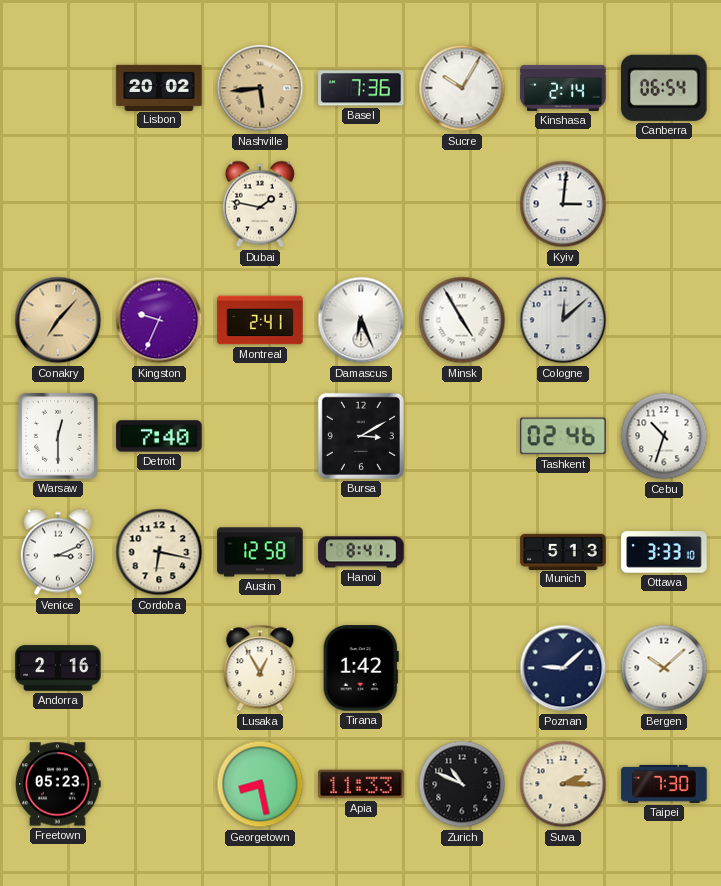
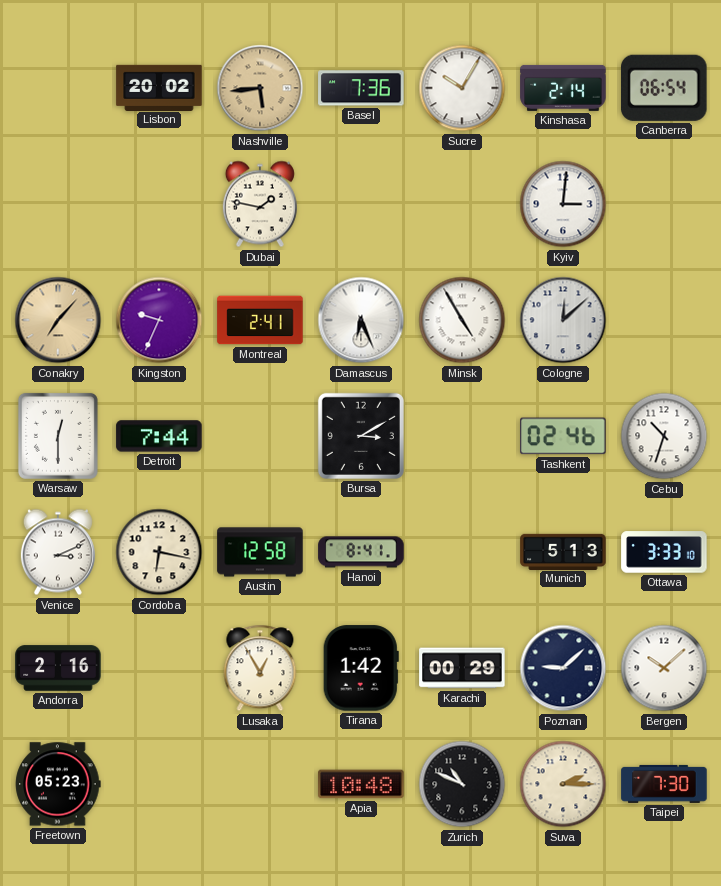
Detroit: 7:40 -> 7:44 (159, 436)
Karachi: none -> 00:29 (462, 668)
Georgetown: 8:28 -> none (260, 784)
Apia: 11:33 -> 10:48 (361, 784)
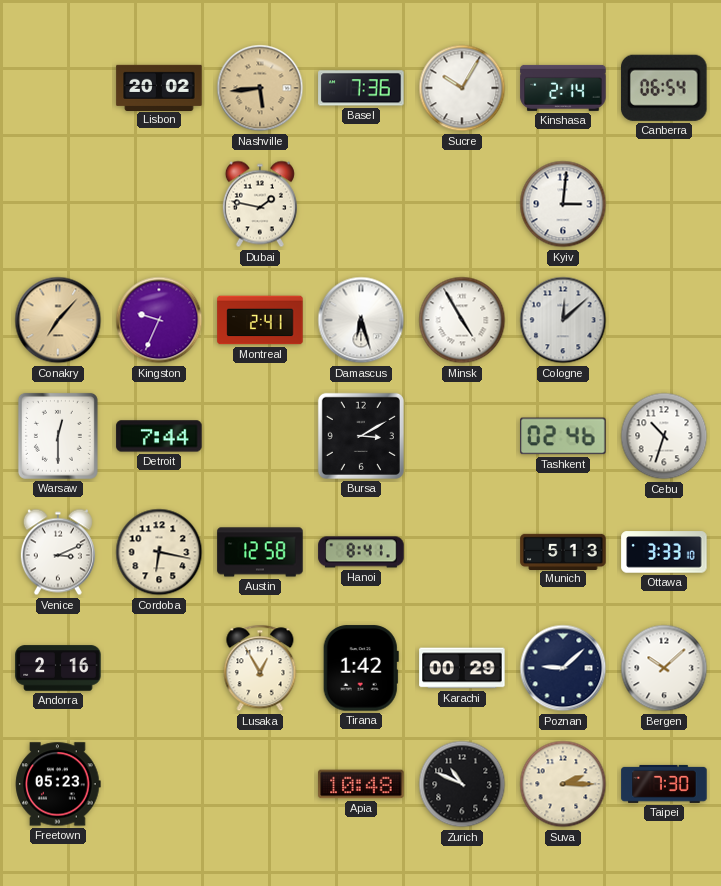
Damascus: 6:26 -> 6:27 (361, 320)
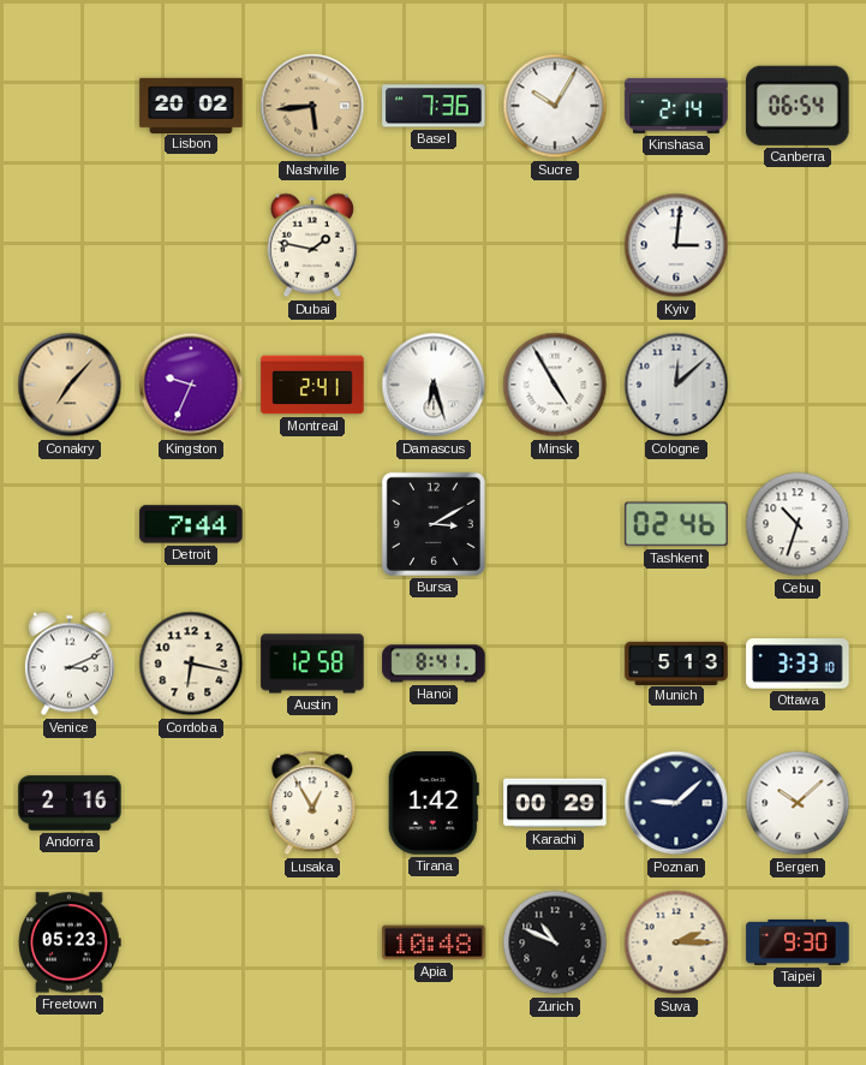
Warsaw: 12:30 -> none (58, 436)
Taipei: 7:30 -> 9:30 (798, 942)
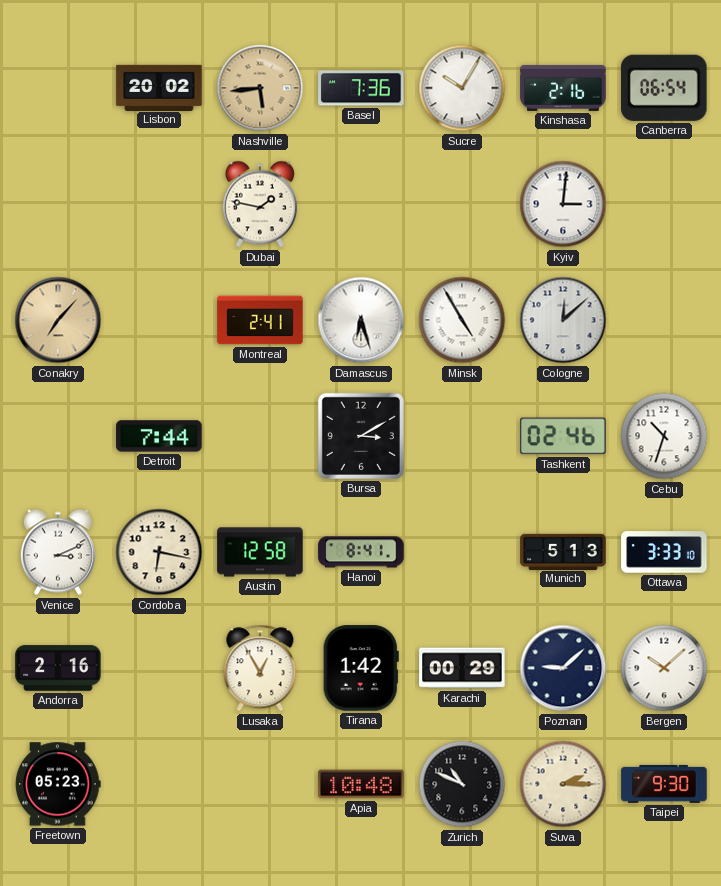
Kinshasa: 2:14 -> 2:16 (563, 88)
Kingston: 9:34 -> none (191, 385)
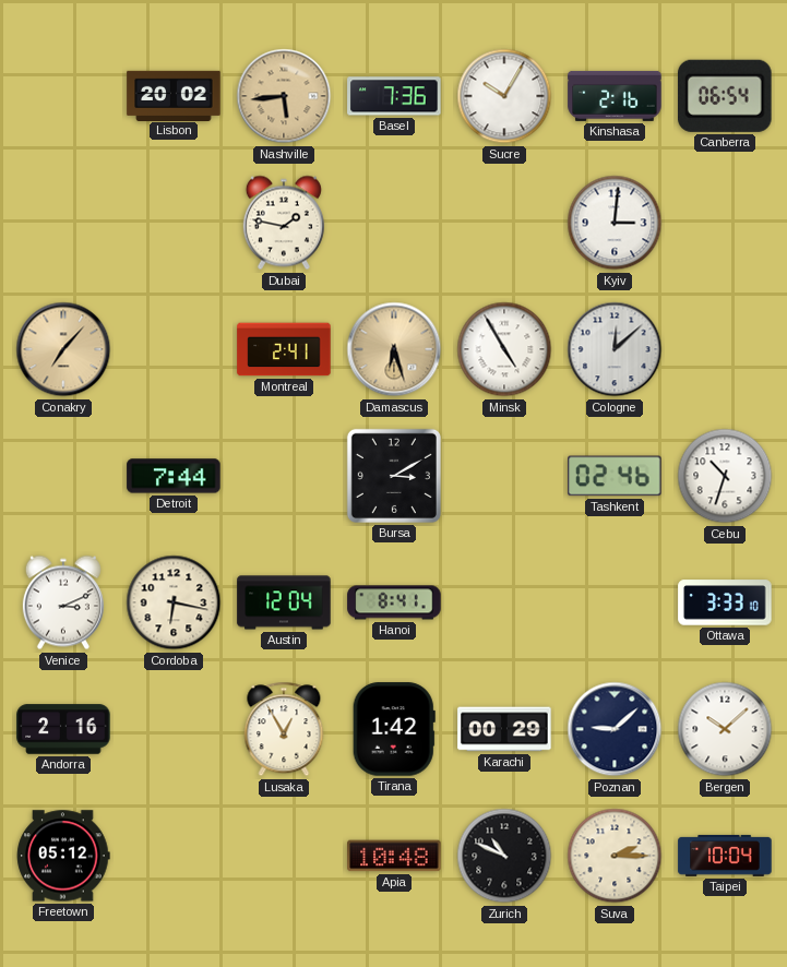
Damascus dial: white -> champagne (394, 349)
Austin: 12:58 -> 12:04 (284, 602)
Munich: 5:13 -> none (563, 551)
Freetown: 05:23 -> 05:12 (63, 856)
Taipei: 9:30 -> 10:04 (725, 856)
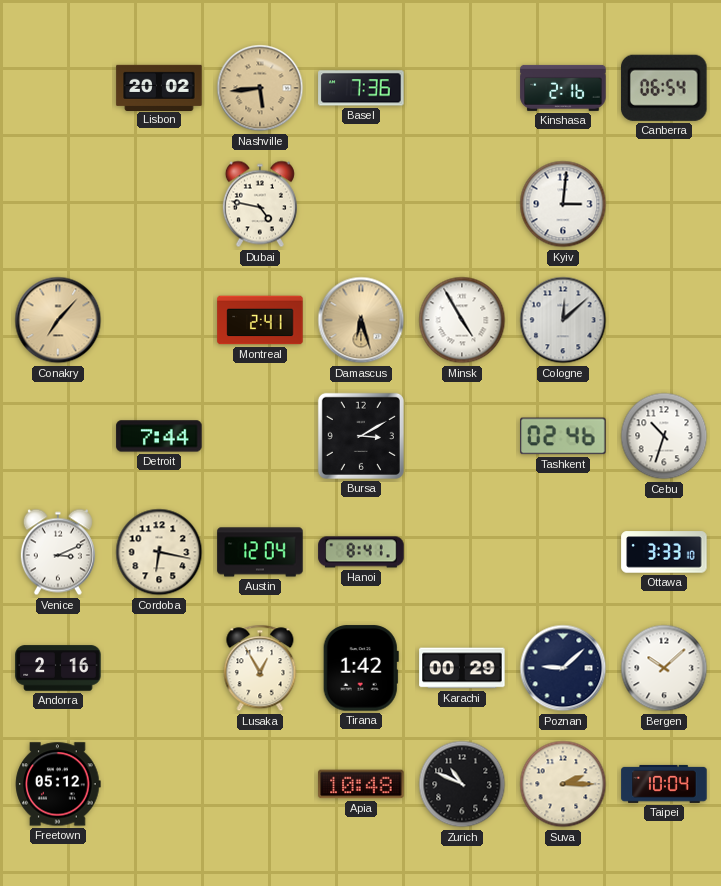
Sucre: 10:05 -> none (504, 96)
Dubai: 1:47 -> 4:47 (260, 204)
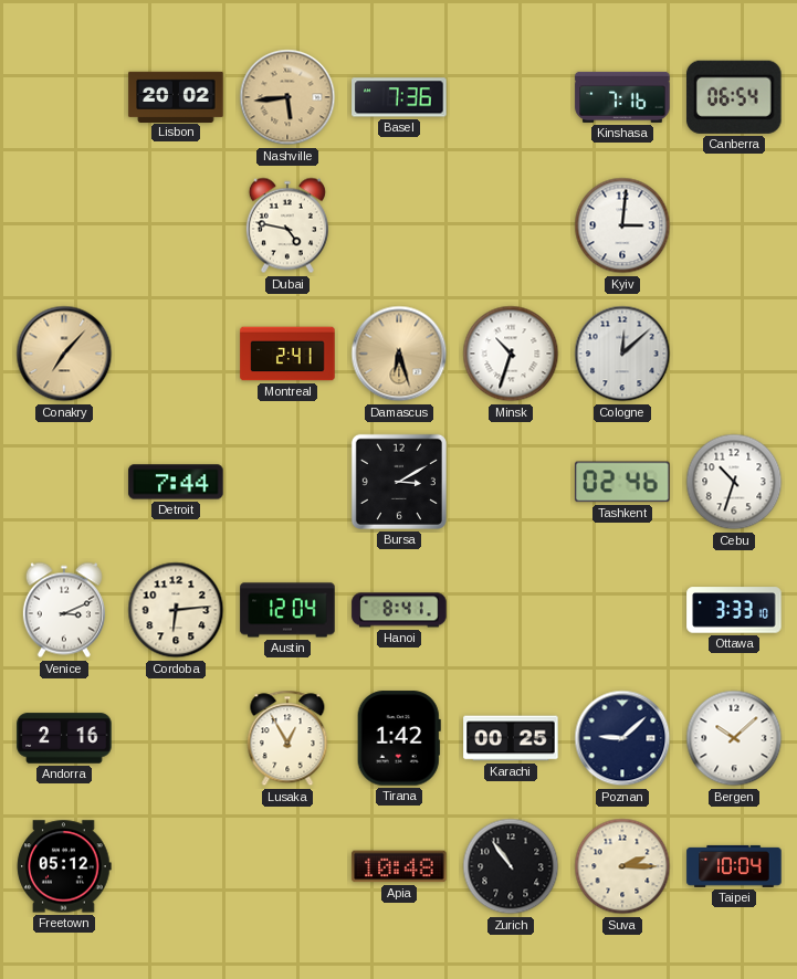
Kinshasa: 2:16 -> 7:16 (622, 97)
Minsk: 4:55 -> 10:33 (511, 354)
Cordoba: 6:17 -> 6:14 (176, 610)
Karachi: 00:29 -> 00:25 (511, 738)
Zurich: 10:49 -> 10:54 (511, 866)
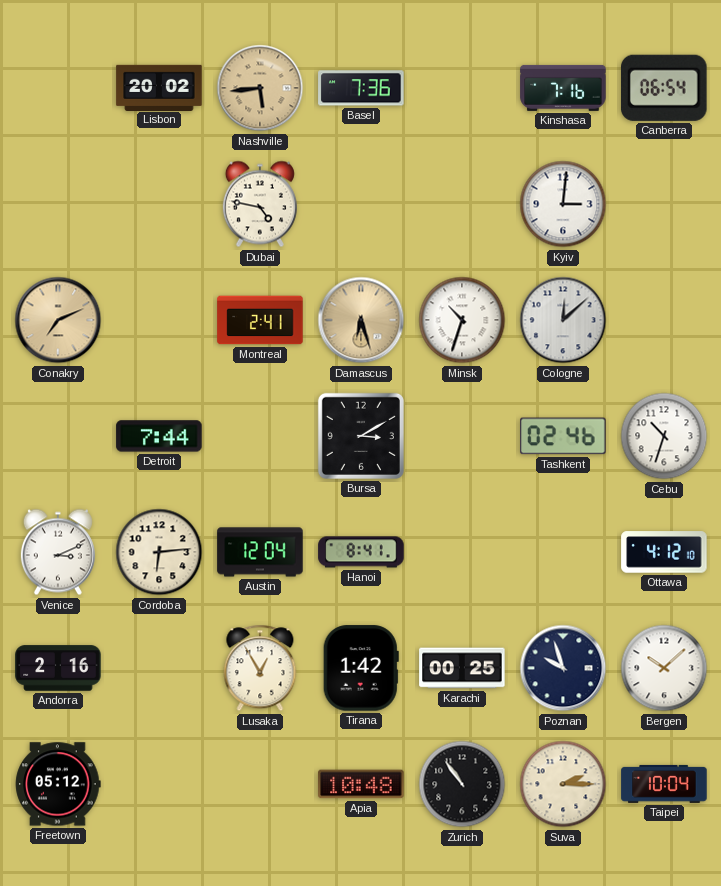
Conakry: 7:07 -> 7:11 (58, 320)
Ottawa: 3:33 -> 4:12 (664, 552)
Poznan: 9:08 -> 9:57 (563, 668)
